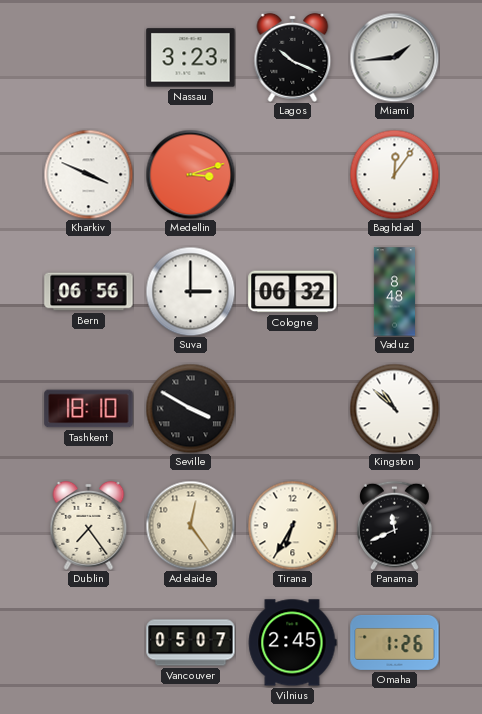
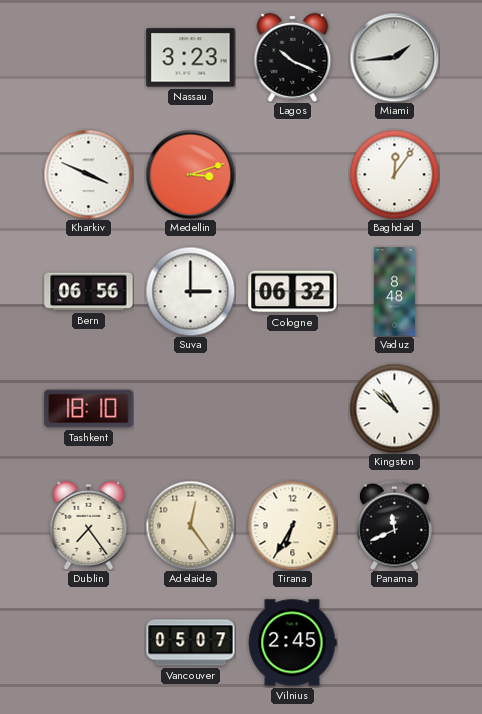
Seville: 3:50 -> none (190, 408)
Omaha: 1:26 -> none (395, 642)
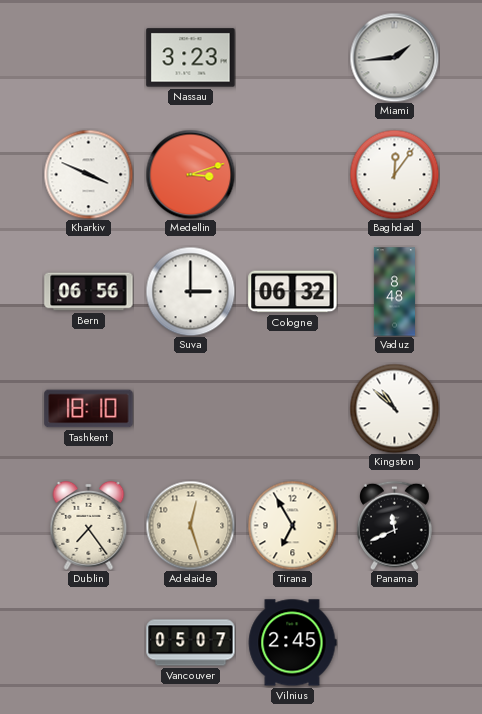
Lagos: 10:19 -> none (293, 57)
Adelaide: 12:24 -> 12:27 (190, 525)
Tirana: 6:35 -> 6:55 (292, 525)
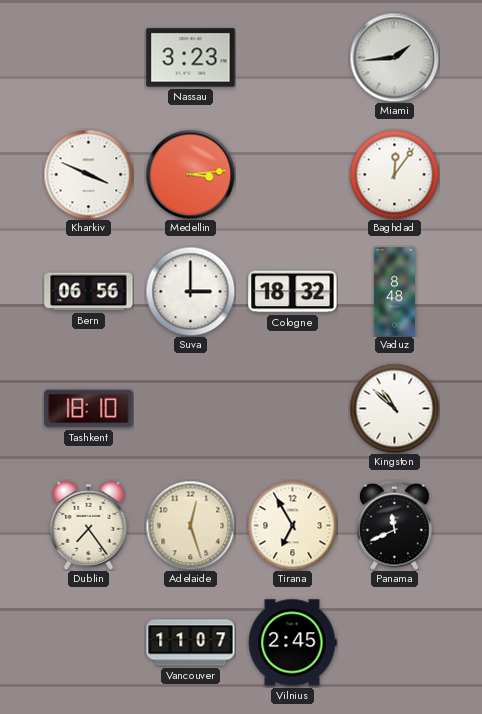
Medellin: 3:12 -> 3:14 (190, 174)
Cologne: 06:32 -> 18:32 (293, 292)
Vancouver: 05:07 -> 11:07 (191, 643)
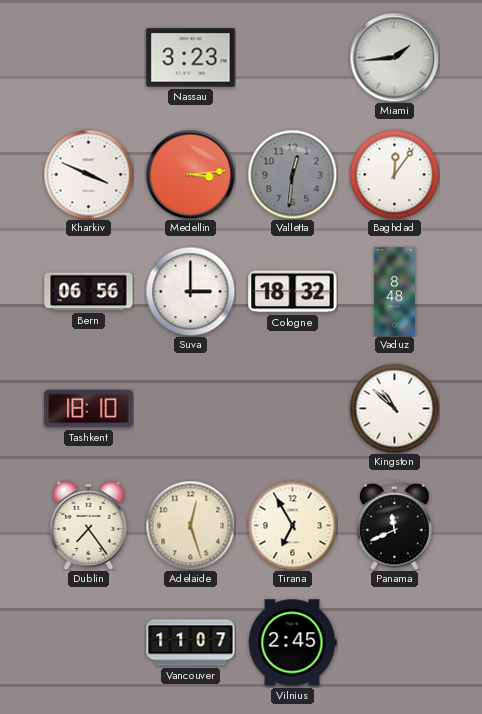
Valletta: none -> 12:31 (292, 174)
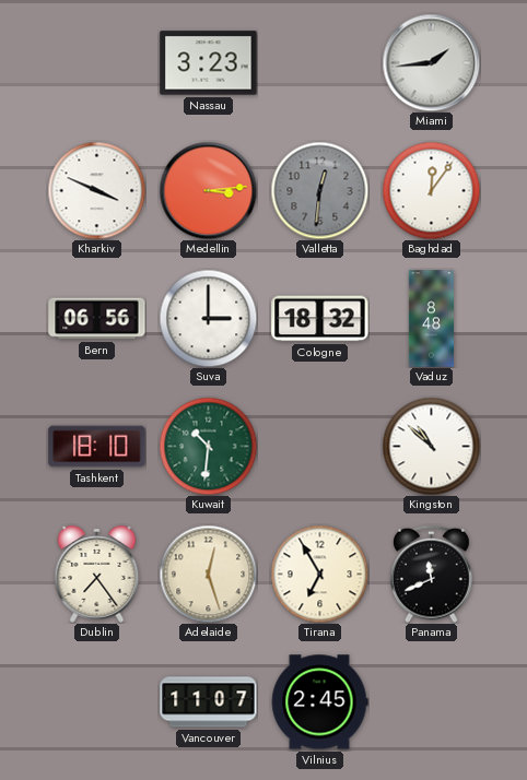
Kuwait: none -> 10:31 (208, 446)
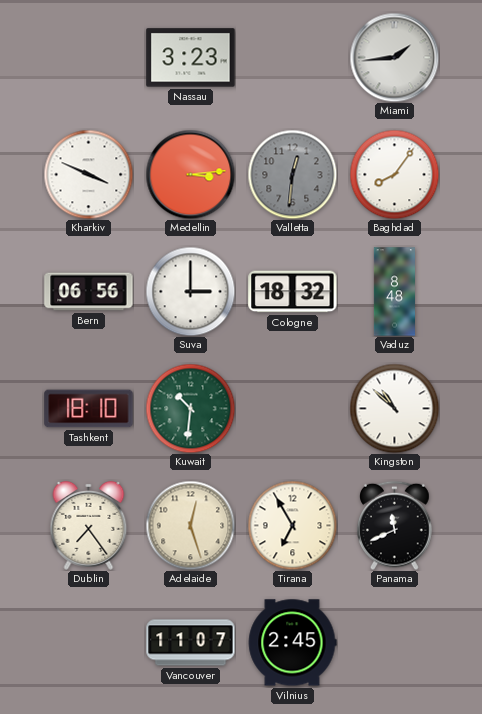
Baghdad: 12:06 -> 8:06 (394, 174)
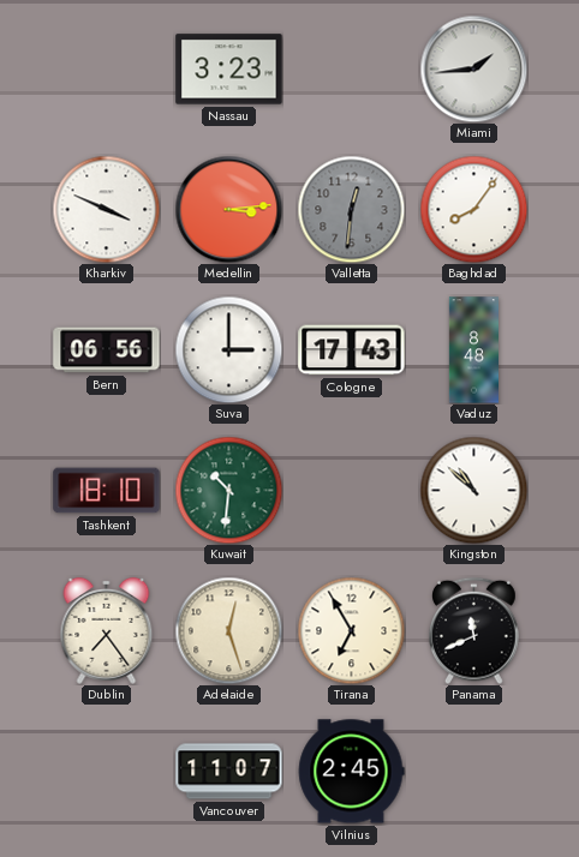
Cologne: 18:32 -> 17:43 (352, 350)
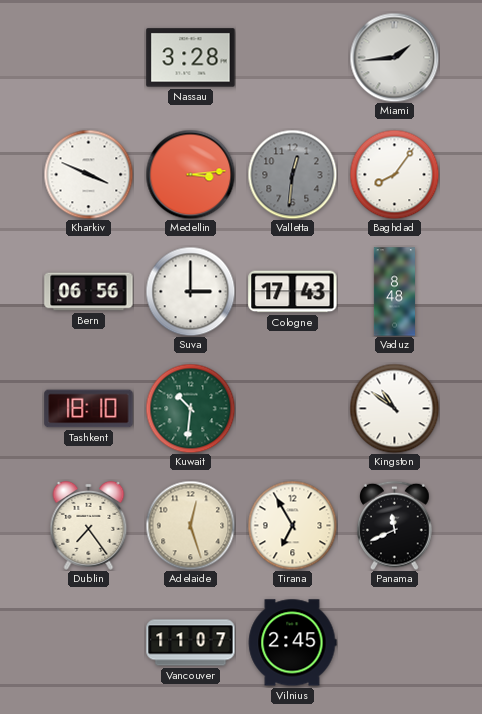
Nassau: 3:23 -> 3:28 (191, 58)
Kingston: 10:52 -> 10:51 (394, 408)
